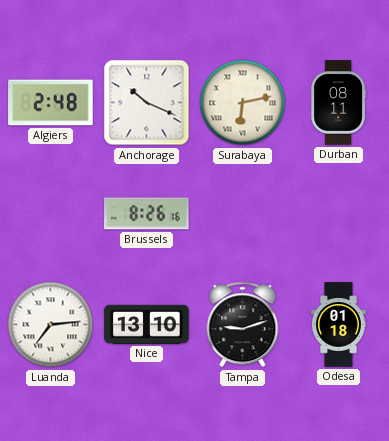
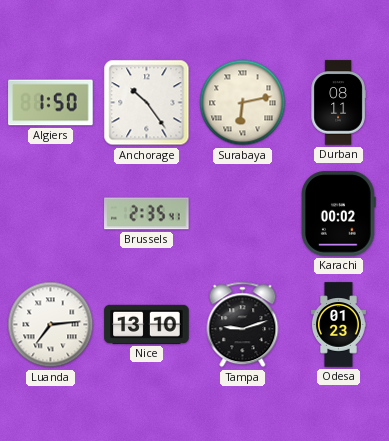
Algiers: 2:48 -> 1:50 (51, 103)
Anchorage: 10:19 -> 10:24 (147, 103)
Brussels: 8:26 -> 2:35 (147, 214)
Karachi: none -> 00:02 (339, 214)
Odesa: 01:18 -> 01:23 (339, 325)
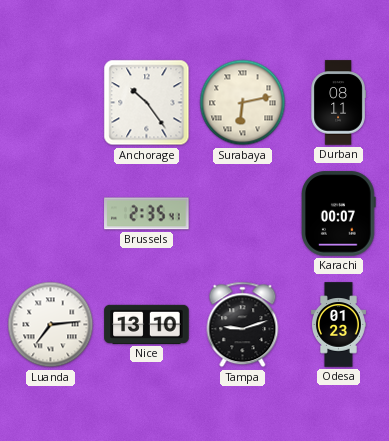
Algiers: 1:50 -> none (51, 103)
Karachi: 00:02 -> 00:07 (339, 214)
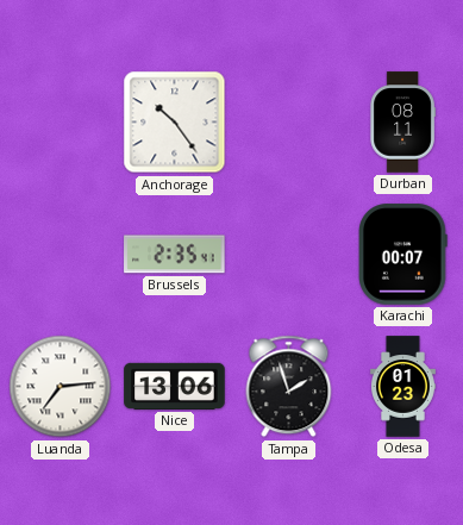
Surabaya: 6:13 -> none (243, 103)
Nice: 13:10 -> 13:06 (175, 386)
Tampa: 9:12 -> 1:57 (289, 387)
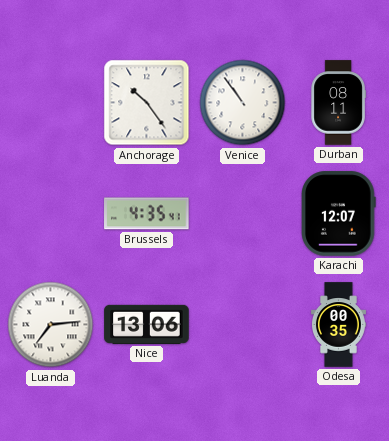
Venice: none -> 10:54 (243, 103)
Brussels: 2:35 -> 4:35 (147, 214)
Karachi: 00:07 -> 12:07 (339, 214)
Tampa: 1:57 -> none (289, 387)
Odesa: 01:23 -> 00:35 (339, 325)
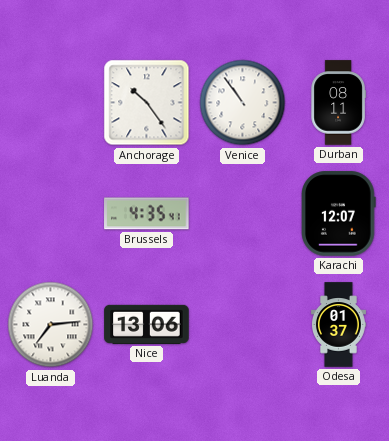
Odesa: 00:35 -> 01:37 (339, 325)
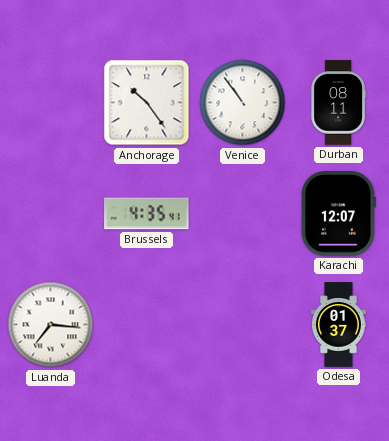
Luanda: 7:14 -> 7:16 (51, 325)
Nice: 13:06 -> none (147, 324)
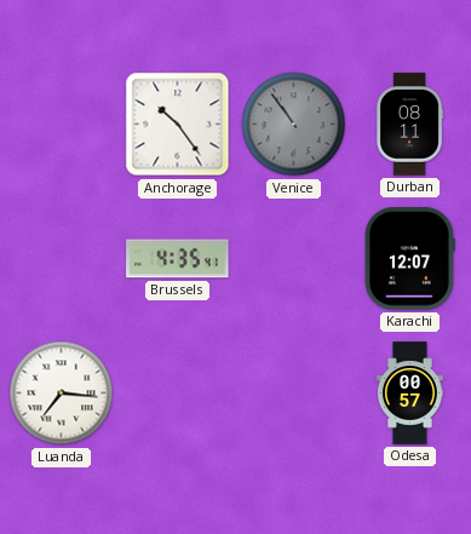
Venice dial: white -> grey (294, 125)
Odesa: 01:37 -> 00:57 (410, 394)
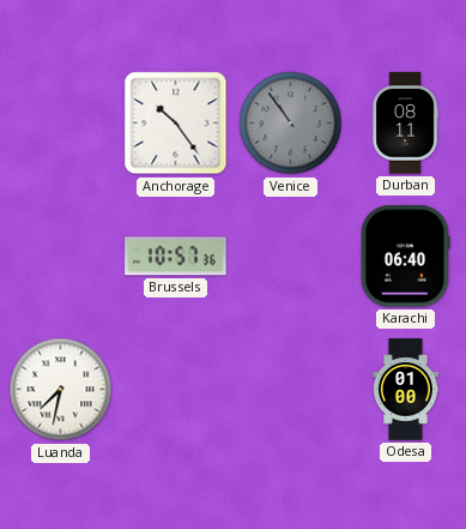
Brussels: 4:35 -> 10:57 (176, 257)
Karachi: 12:07 -> 06:40 (406, 257)
Luanda: 7:16 -> 7:32 (61, 390)
Odesa: 00:57 -> 01:00 (406, 390)
